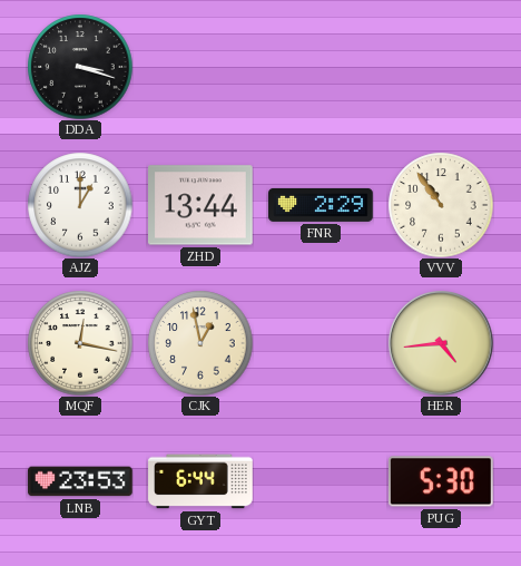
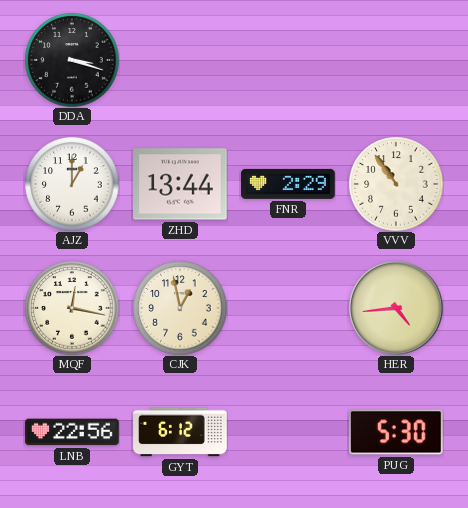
LNB: 23:53 -> 22:56 (72, 432)
GYT: 6:44 -> 6:12 (180, 432)
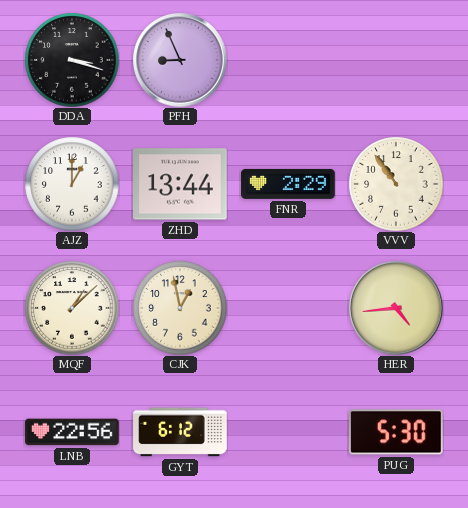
PFH: none -> 8:56 (180, 60)
MQF: 12:17 -> 1:08 (72, 308)
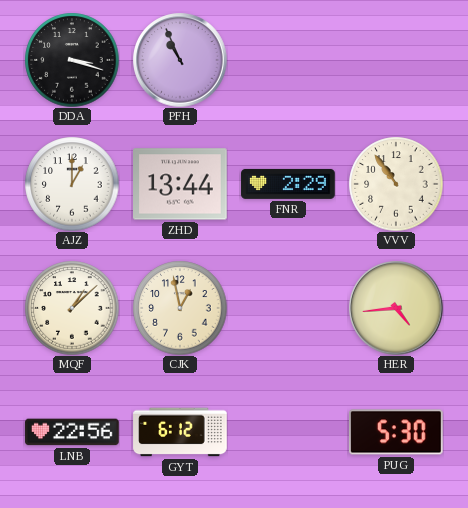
PFH: 8:56 -> 10:56 (180, 60)
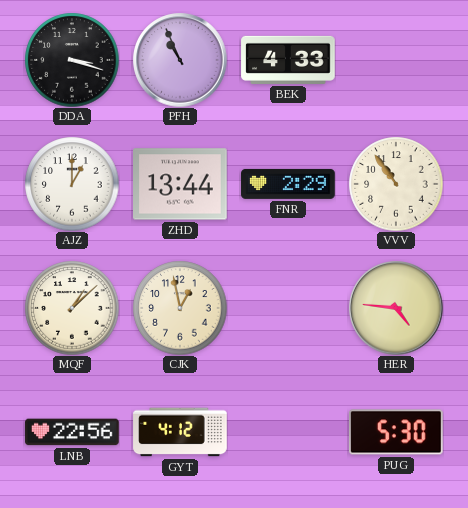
BEK: none -> 4:33 (288, 60)
HER: 4:44 -> 4:46 (396, 308)
GYT: 6:12 -> 4:12 (180, 432)
